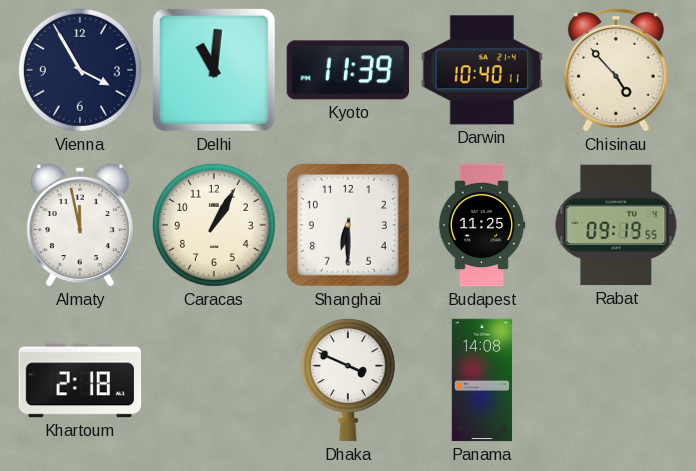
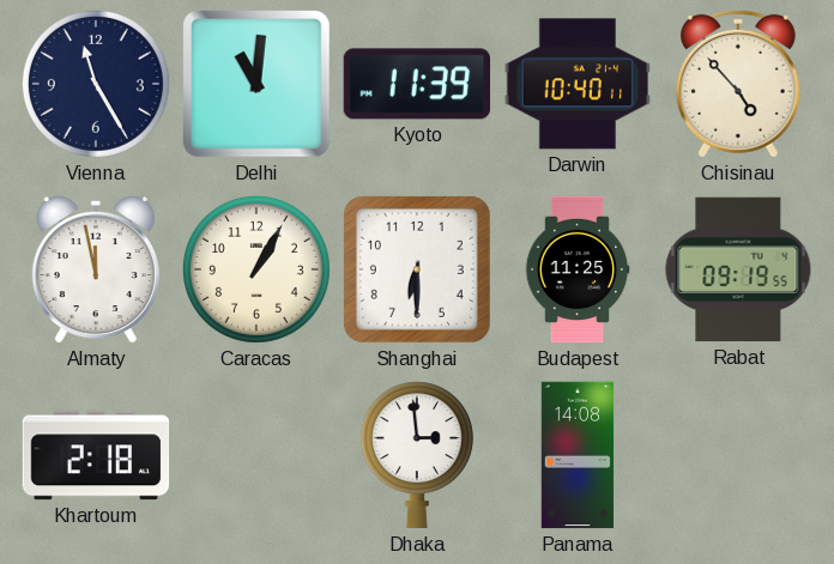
Vienna: 3:55 -> 11:25 (96, 84)
Dhaka: 3:49 -> 2:59 (417, 455)
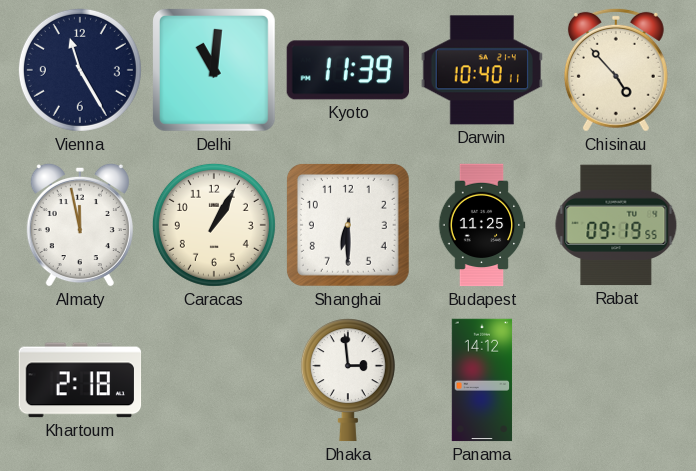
Panama: 14:08 -> 14:12 (482, 380)
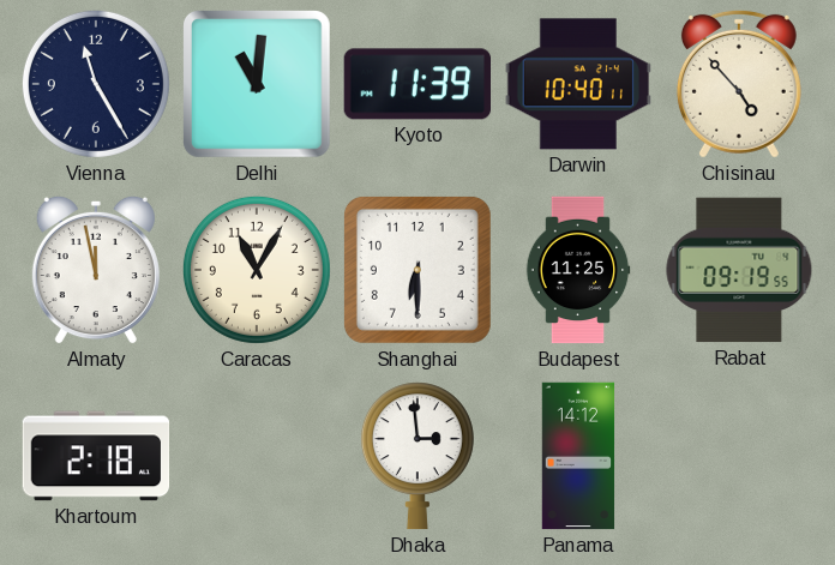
Caracas: 1:05 -> 11:05 (257, 270)
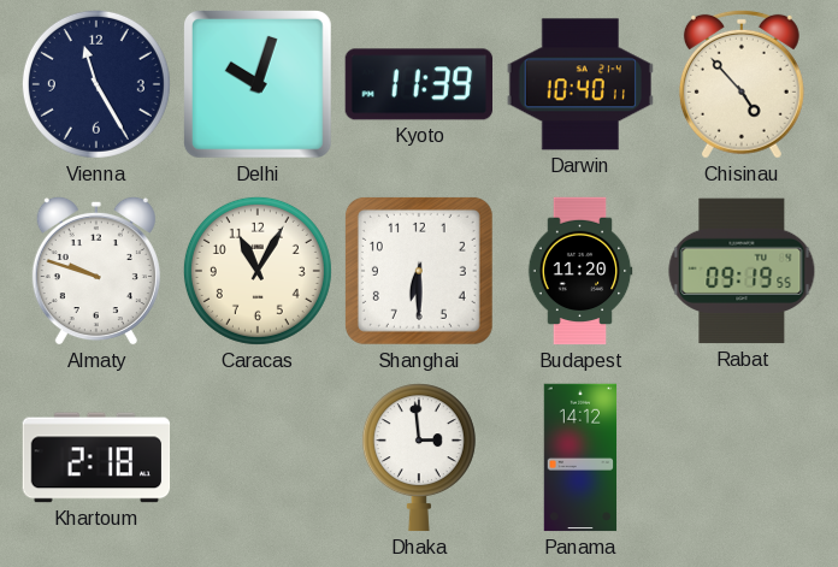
Delhi: 11:01 -> 10:03 (258, 84)
Almaty: 11:58 -> 9:48 (96, 271)
Budapest: 11:25 -> 11:20 (580, 271)
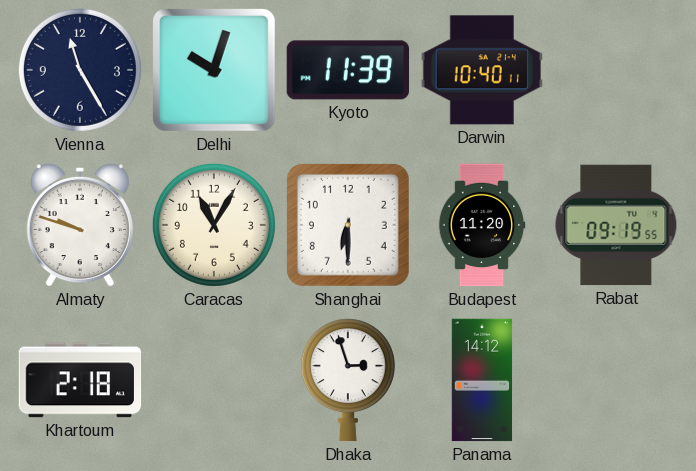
Chisinau: 4:53 -> none (742, 84)
Dhaka: 2:59 -> 2:57 (348, 380)
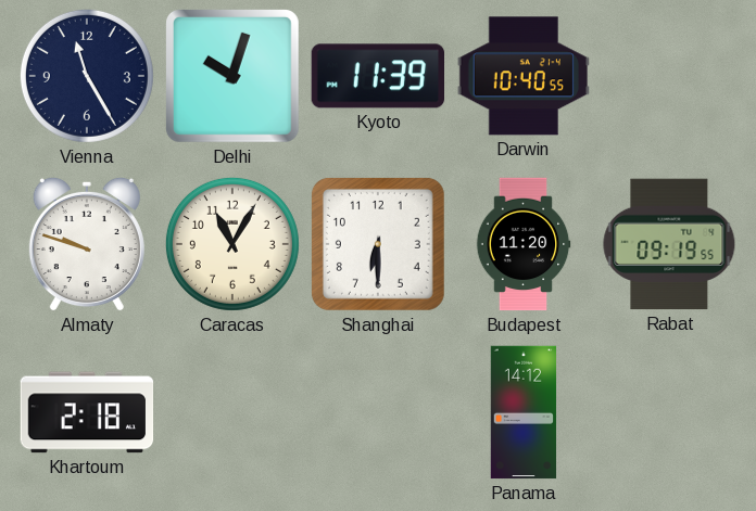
Darwin: 10:40:11 -> 10:40:55 (522, 76)
Dhaka: 2:57 -> none (348, 380)
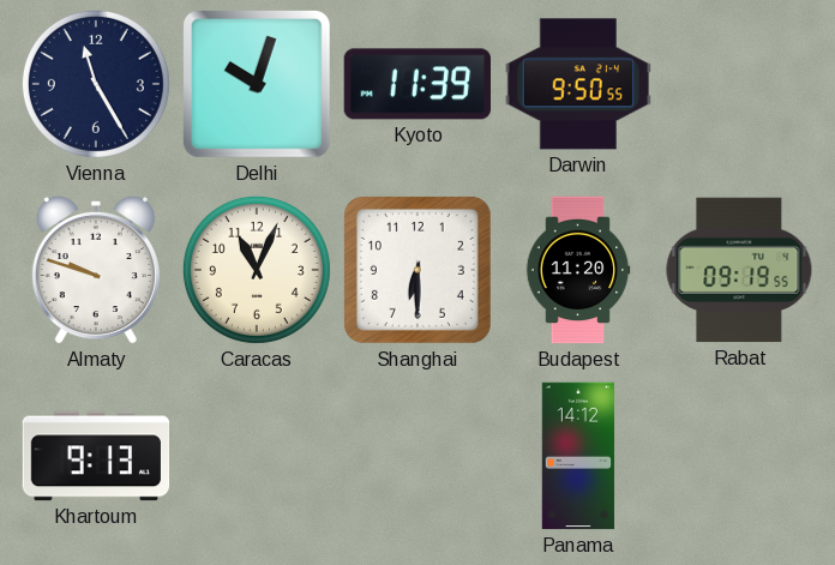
Darwin: 10:40 -> 9:50 (577, 84)
Caracas: 11:05 -> 11:04 (257, 270)
Khartoum: 2:18 -> 9:13 (96, 456)
